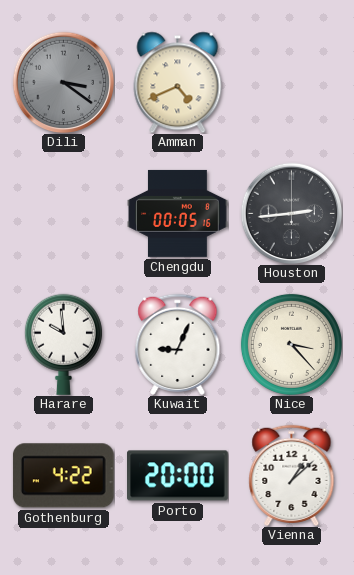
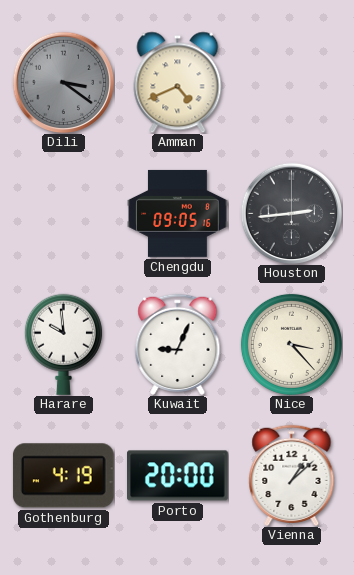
Chengdu: 00:05 -> 09:05 (178, 213)
Gothenburg: 4:22 -> 4:19 (63, 476)
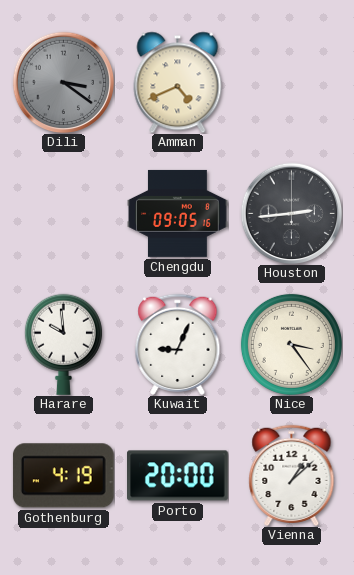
Nice: 3:23 -> 3:24 (291, 344)
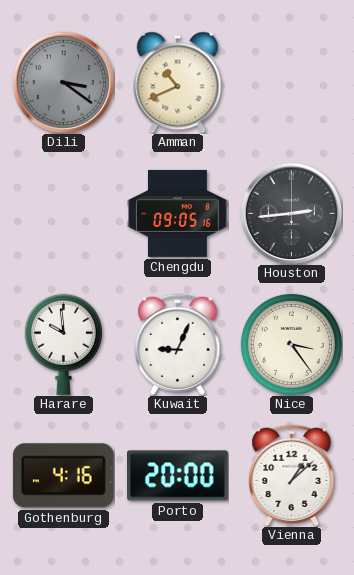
Amman: 4:41 -> 10:41 (178, 82)
Gothenburg: 4:19 -> 4:16 (63, 476)
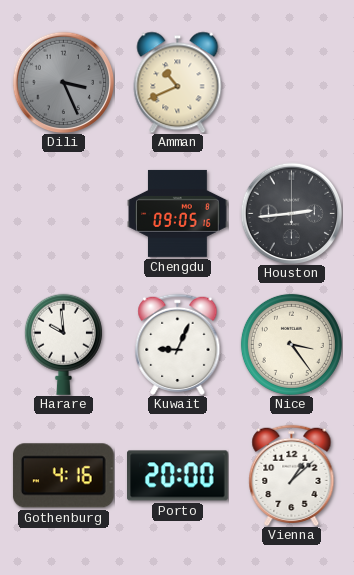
Dili: 3:21 -> 3:26 (63, 82)
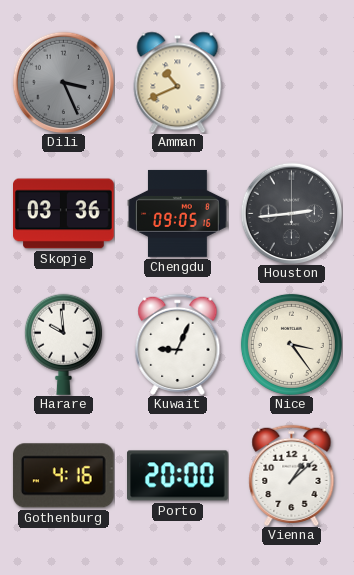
Skopje: none -> 03:36 (64, 214)
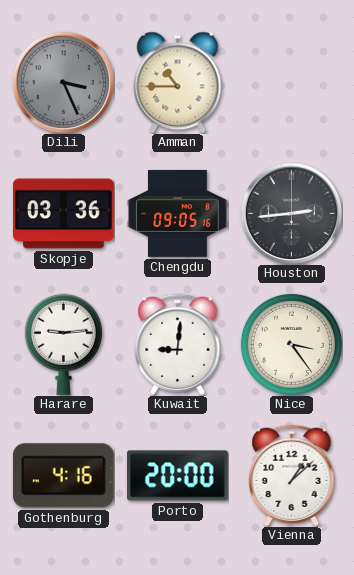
Amman: 10:41 -> 10:45 (178, 82)
Harare: 9:59 -> 9:14 (63, 344)
Kuwait: 9:04 -> 9:01 (178, 344)
